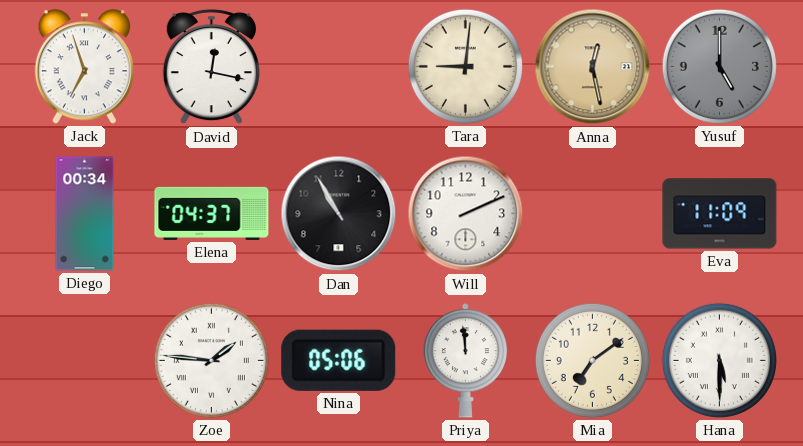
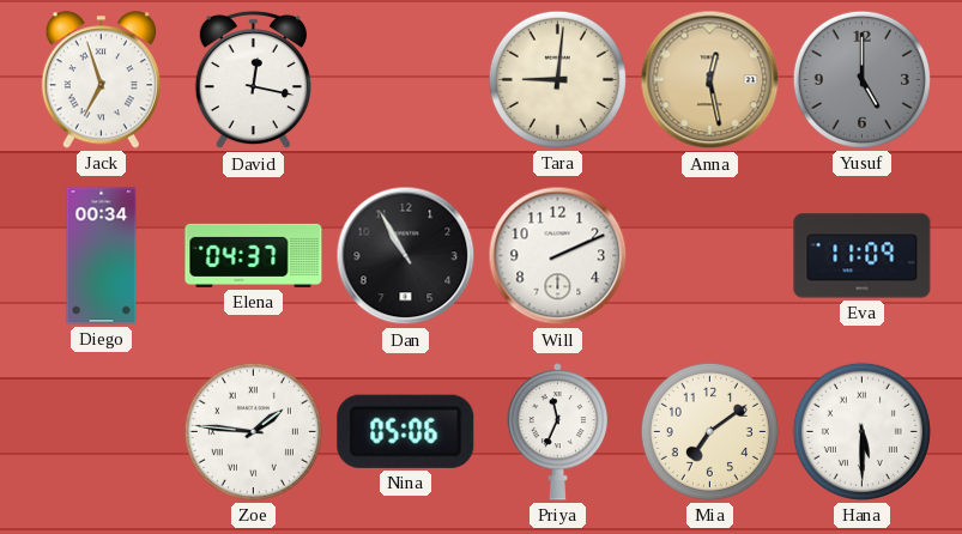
Priya: 11:59 -> 11:34 (558, 432)
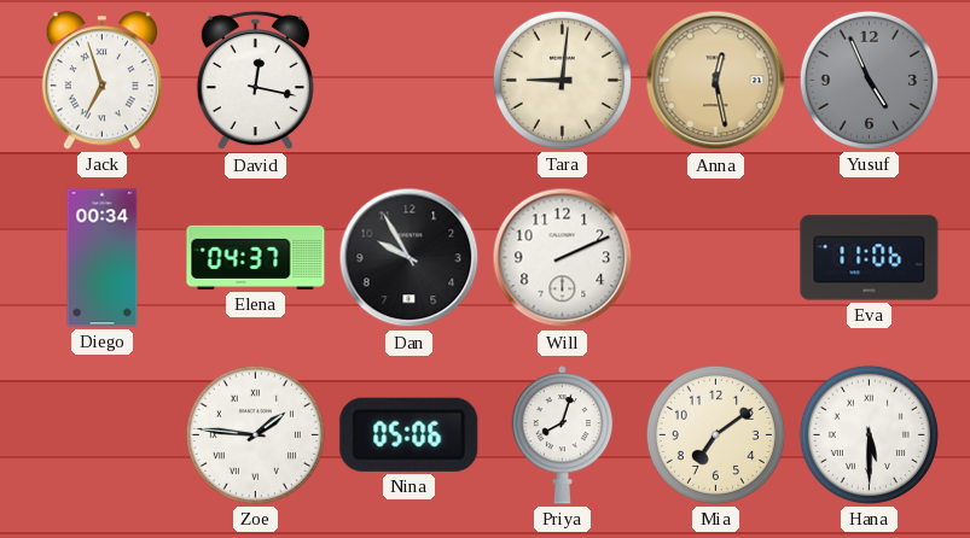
Yusuf: 5:00 -> 4:56 (869, 80)
Dan: 10:55 -> 9:55 (410, 258)
Eva: 11:09 -> 11:06 (870, 258)
Priya: 11:34 -> 8:03 (563, 435)
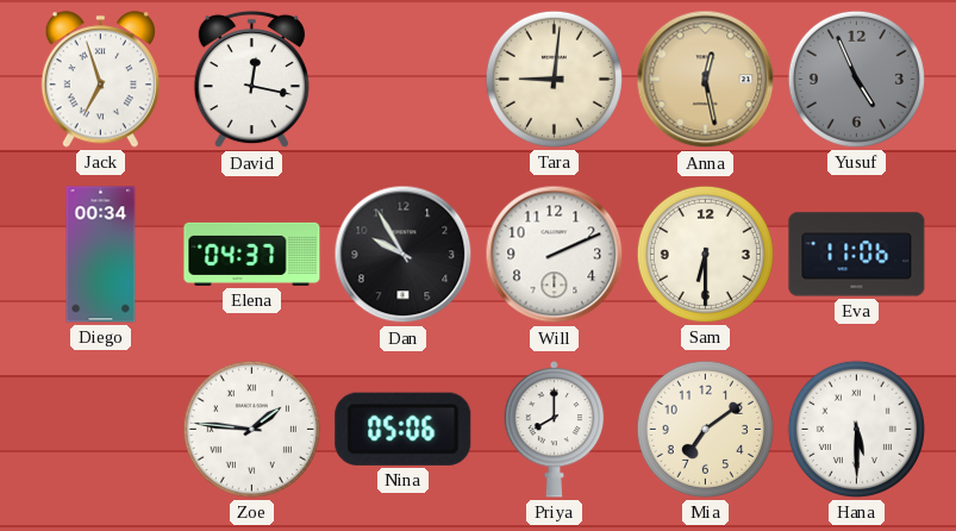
Sam: none -> 6:30 (705, 254)
Priya: 8:03 -> 8:00 (555, 430)
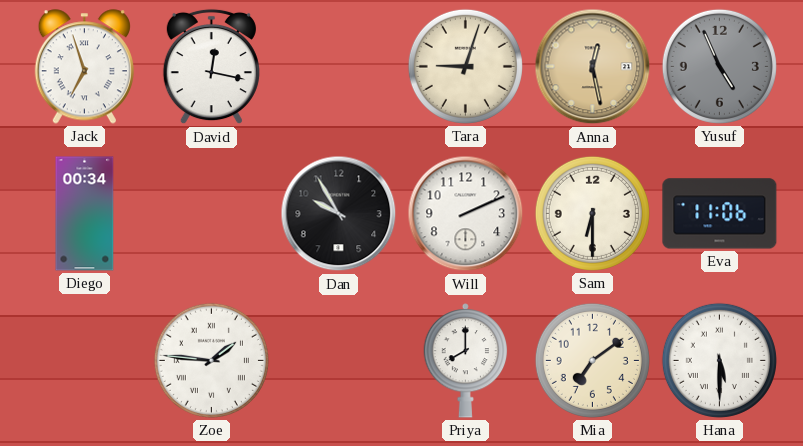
Tara: 9:01 -> 9:03 (465, 66)
Elena: 04:37 -> none (252, 254)
Nina: 05:06 -> none (404, 429)
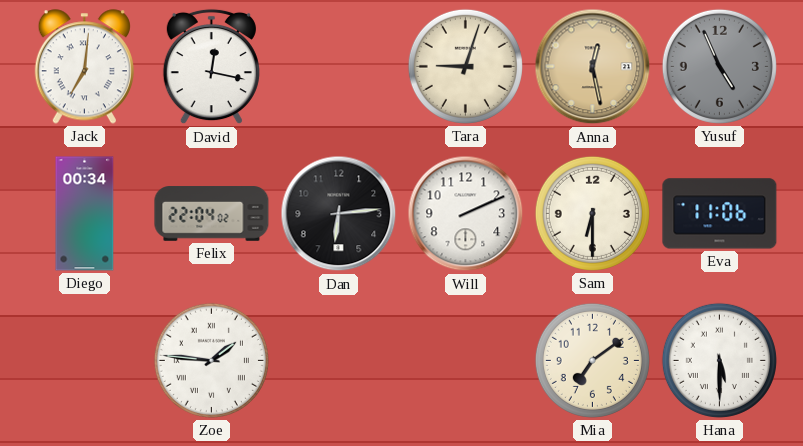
Jack: 6:57 -> 7:01 (84, 67)
Felix: none -> 22:04 (212, 214)
Dan: 9:55 -> 6:14 (339, 214)
Priya: 8:00 -> none (466, 361)
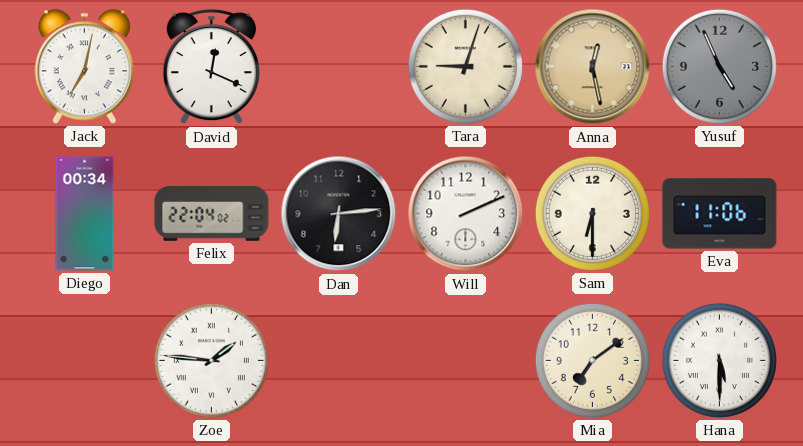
Jack: 7:01 -> 7:02 (84, 67)
David: 12:17 -> 12:19 (211, 67)
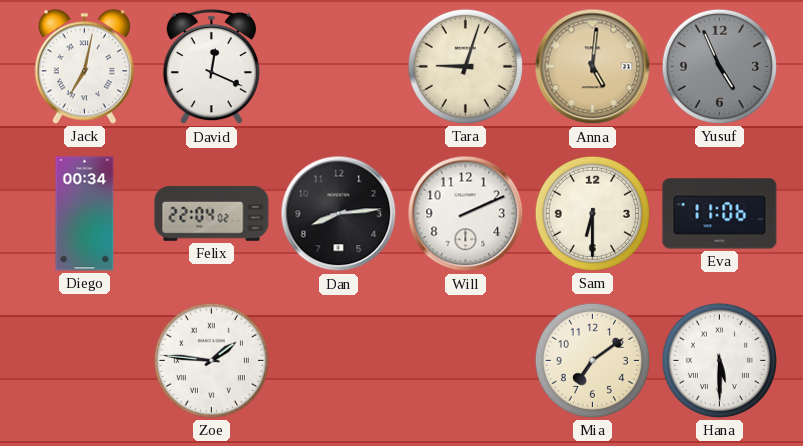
Anna: 12:28 -> 5:01 (593, 67)
Dan: 6:14 -> 8:14 (339, 214)
